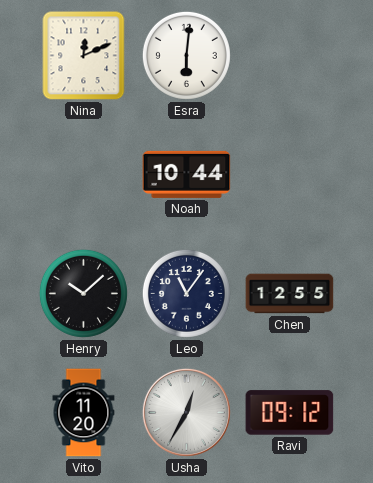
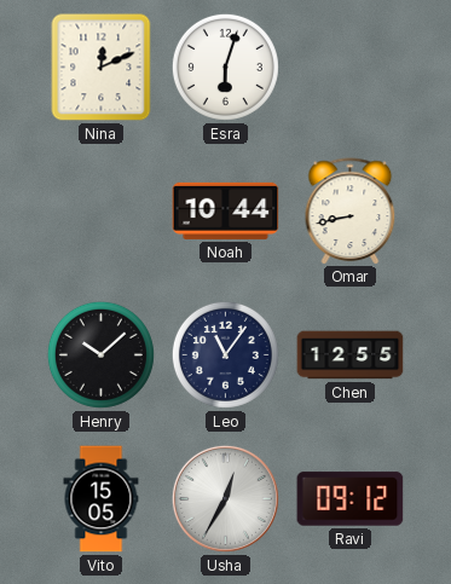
Esra: 6:01 -> 6:03 (225, 67)
Omar: none -> 8:43 (351, 210)
Vito: 11:20 -> 15:05 (102, 499)
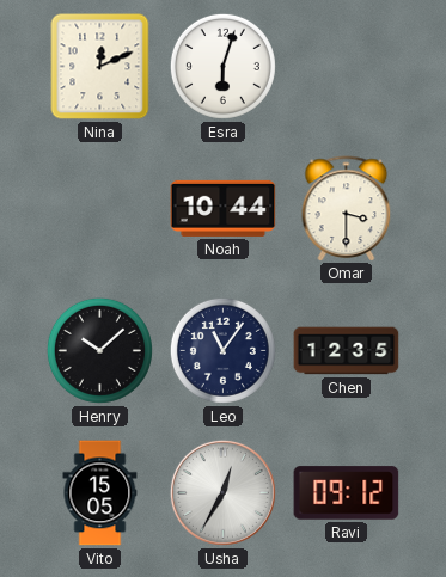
Omar: 8:43 -> 3:30 (347, 208)
Chen: 12:55 -> 12:35 (347, 351)
